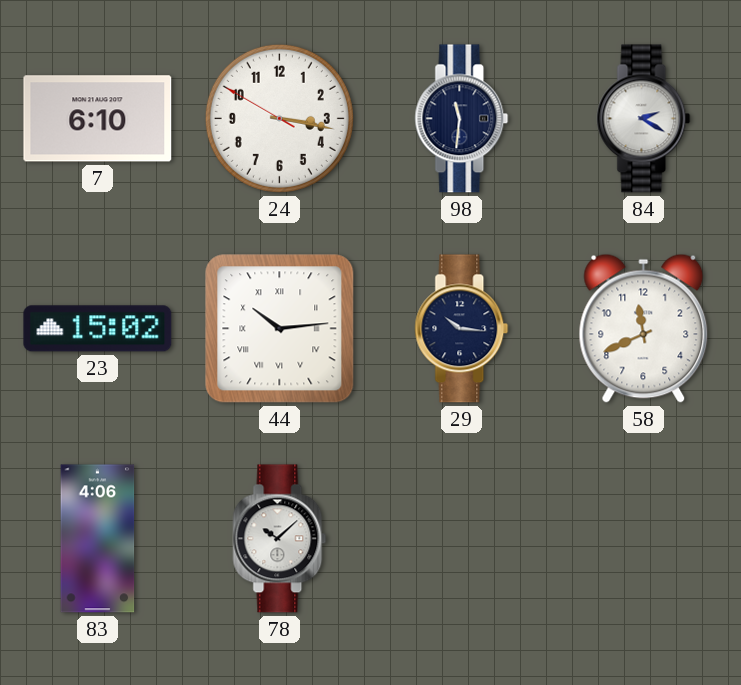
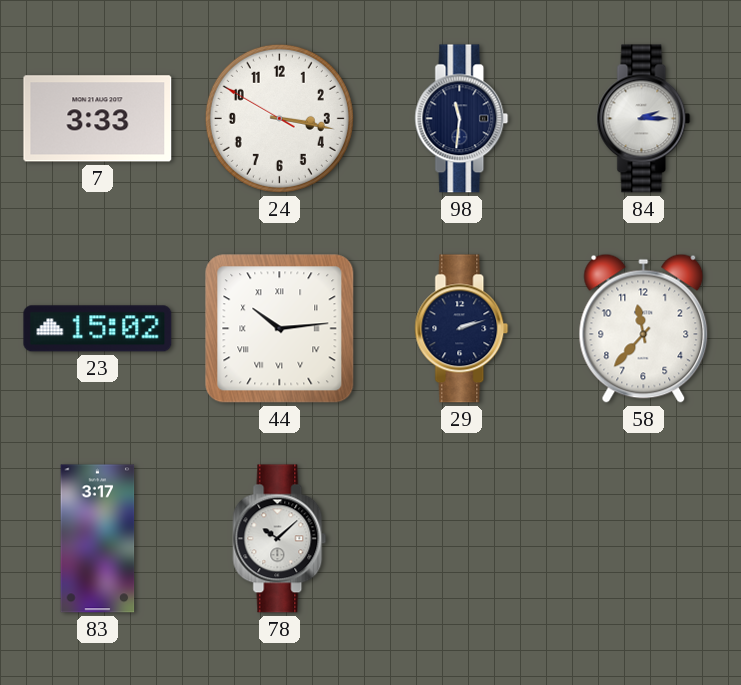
7: 6:10 -> 3:33 (98, 119)
84: 2:20 -> 2:15 (644, 119)
29: 10:16 -> 2:12 (462, 329)
58: 11:41 -> 11:37 (644, 328)
83: 4:06 -> 3:17 (98, 539)
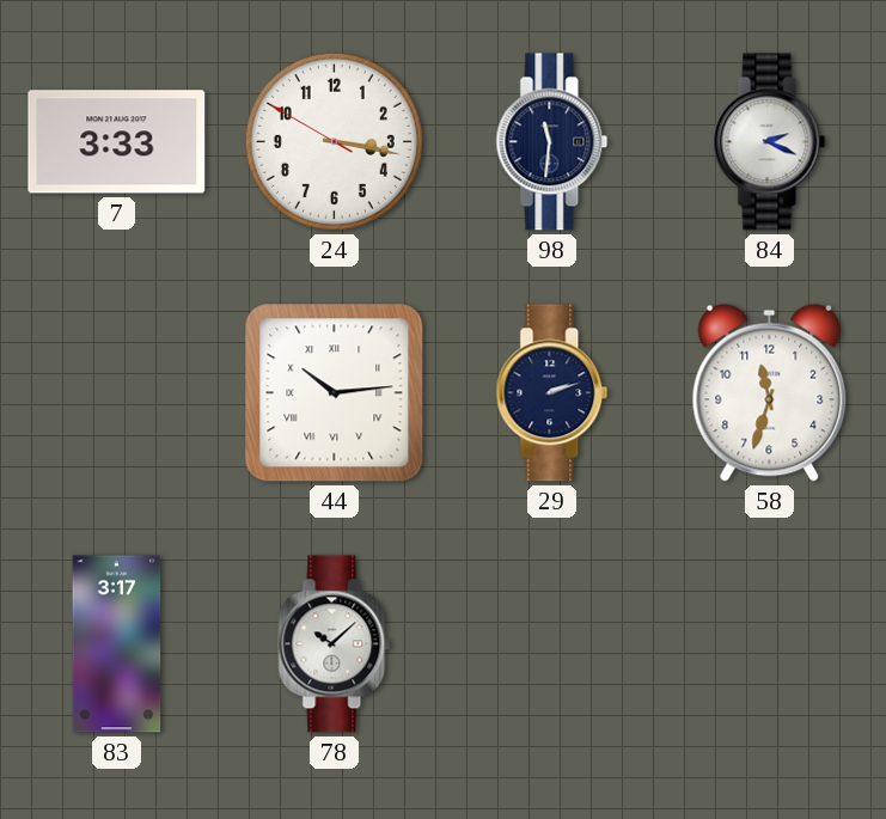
84: 2:15 -> 2:19 (770, 142)
23: 15:02 -> none (98, 329)
58: 11:37 -> 11:33 (770, 392)
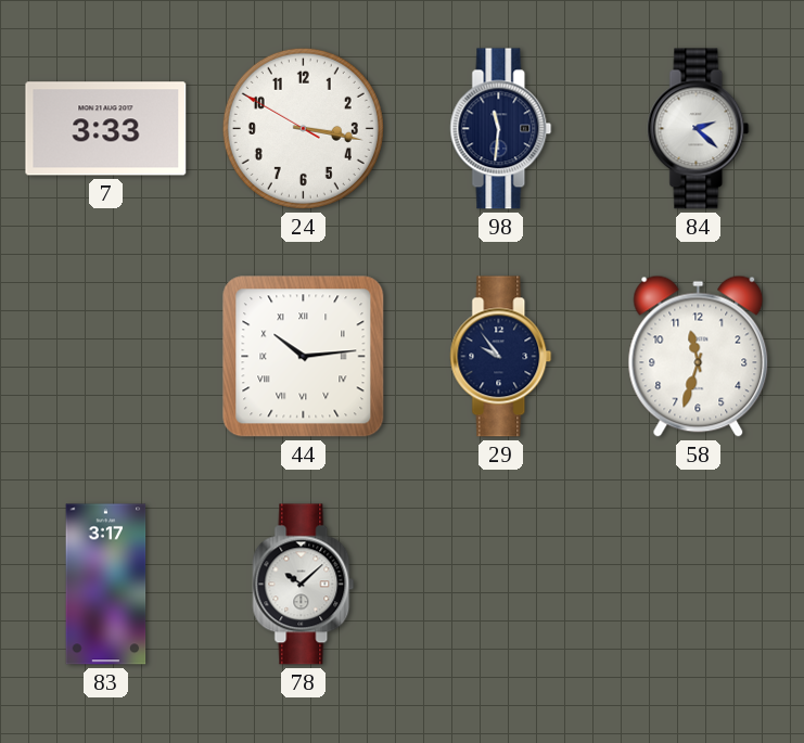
84: 2:19 -> 2:22 (699, 129)
29: 2:12 -> 9:54 (501, 357)
